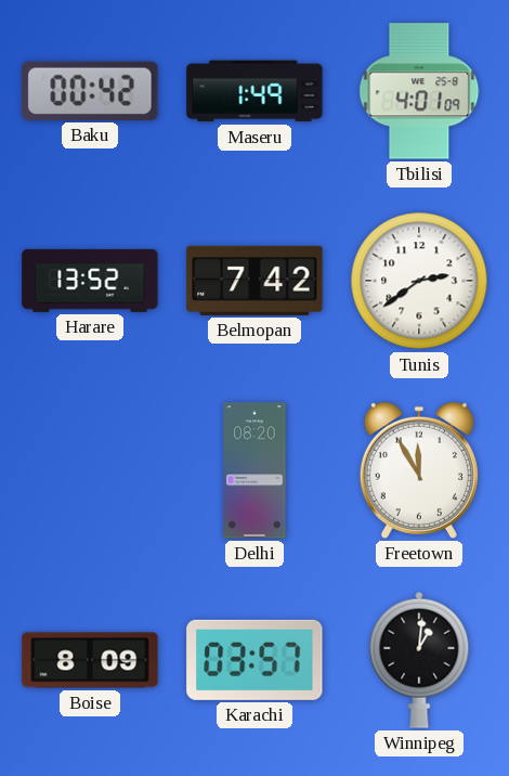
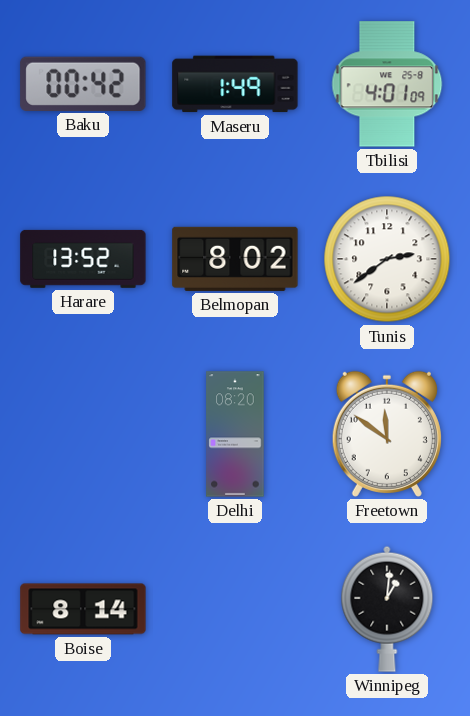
Belmopan: 7:42 -> 8:02 (235, 259)
Freetown: 11:55 -> 11:51 (387, 434)
Boise: 8:09 -> 8:14 (83, 609)
Karachi: 03:57 -> none (255, 660)
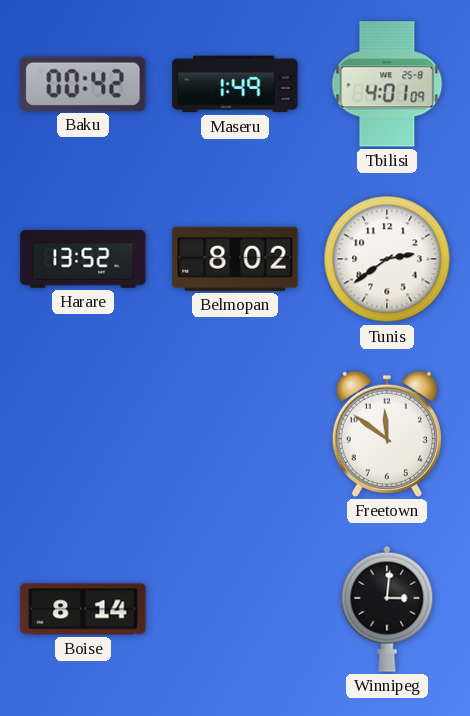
Delhi: 08:20 -> none (235, 434)
Winnipeg: 1:01 -> 3:01 (387, 609)
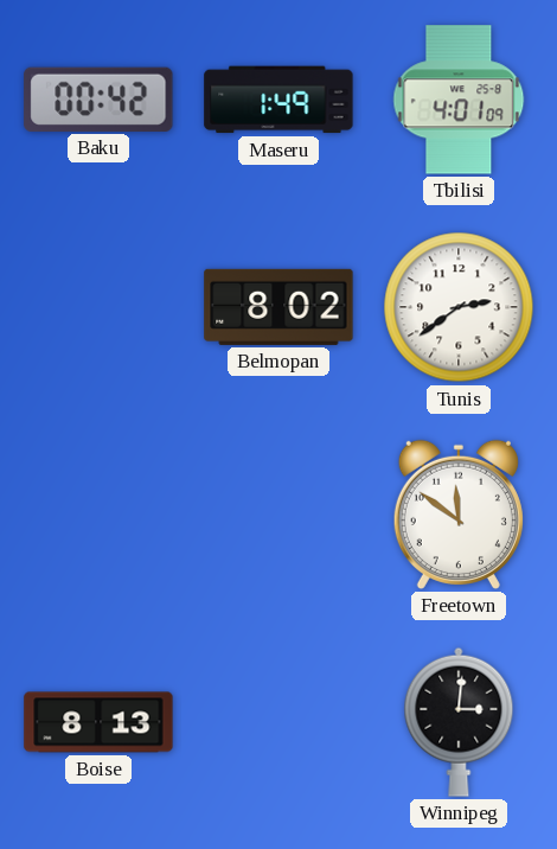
Harare: 13:52 -> none (83, 259)
Boise: 8:14 -> 8:13 (98, 722)
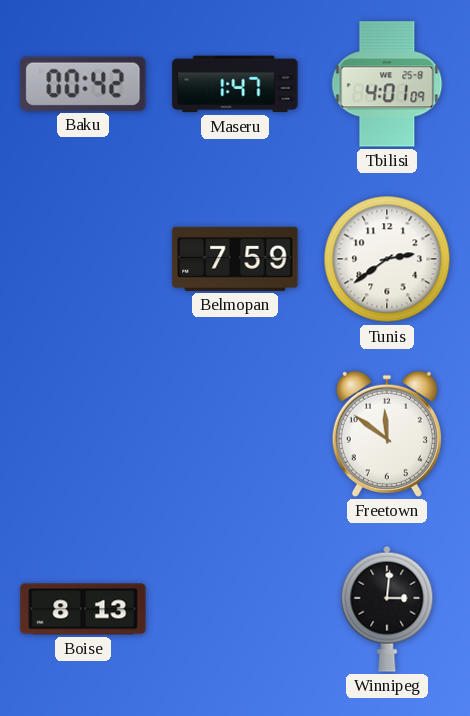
Maseru: 1:49 -> 1:47 (235, 84)
Belmopan: 8:02 -> 7:59 (235, 259)
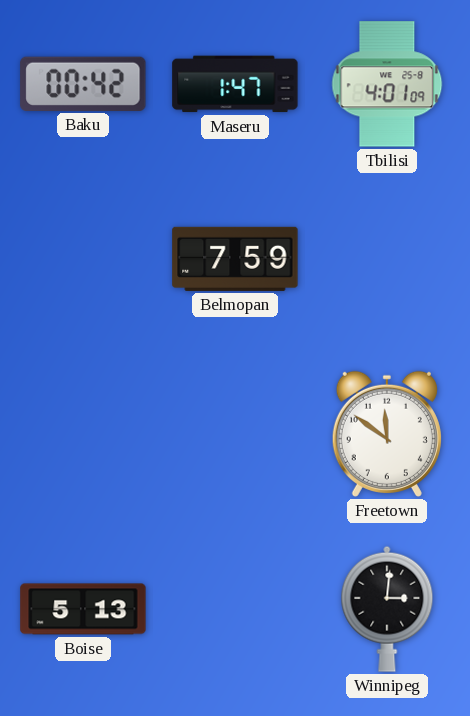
Tunis: 2:39 -> none (387, 259)
Boise: 8:13 -> 5:13 (83, 609)
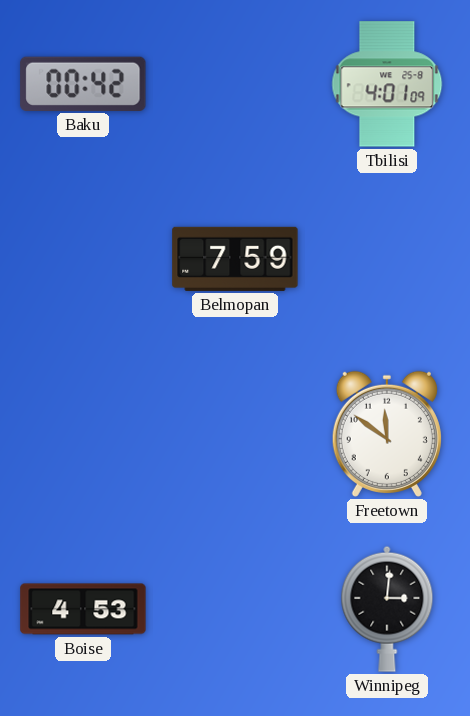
Maseru: 1:47 -> none (235, 84)
Boise: 5:13 -> 4:53 (83, 609)
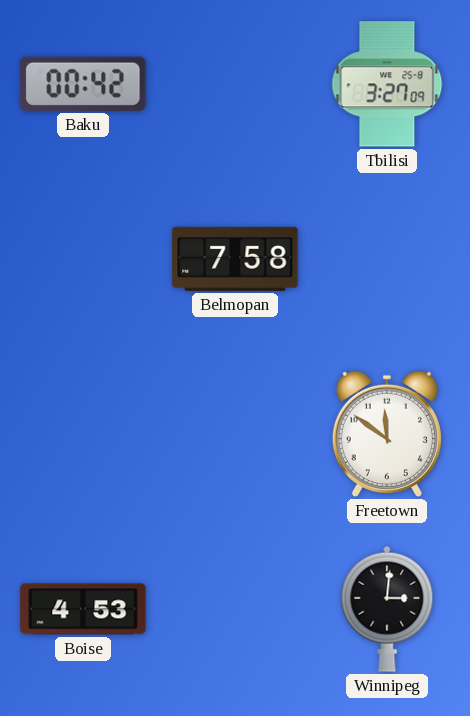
Tbilisi: 4:01 -> 3:27 (387, 84)
Belmopan: 7:59 -> 7:58 (235, 259)
